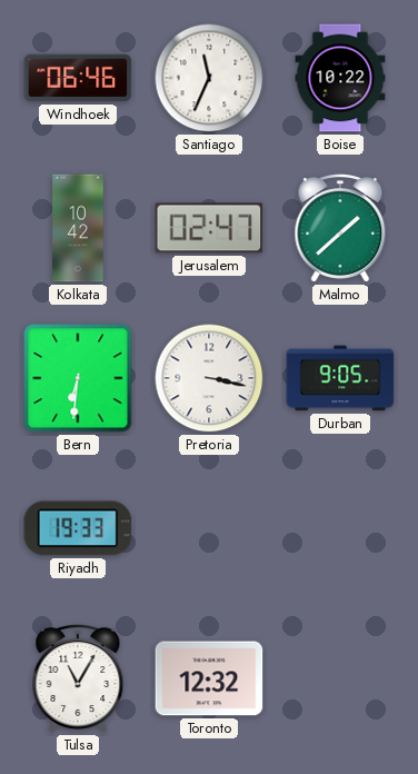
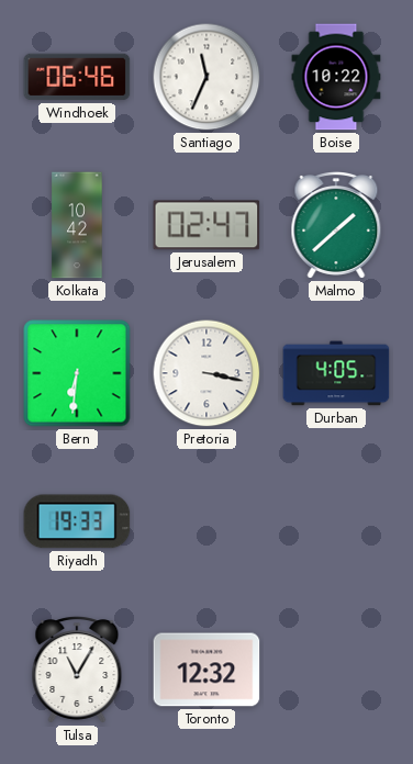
Durban: 9:05 -> 4:05 (336, 373)
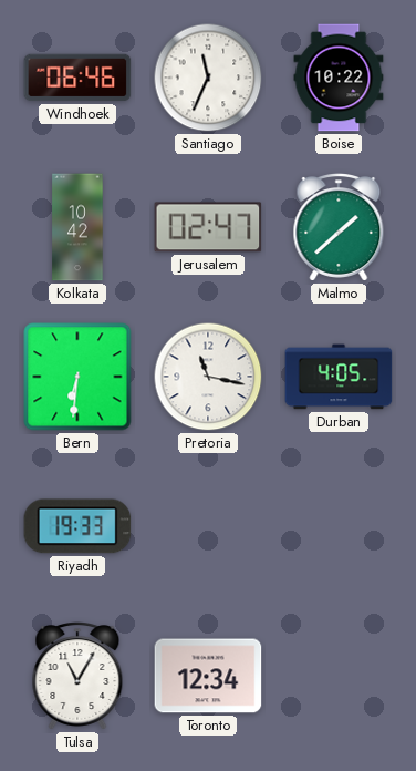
Pretoria: 3:17 -> 11:17 (208, 377)
Toronto: 12:32 -> 12:34 (208, 676)
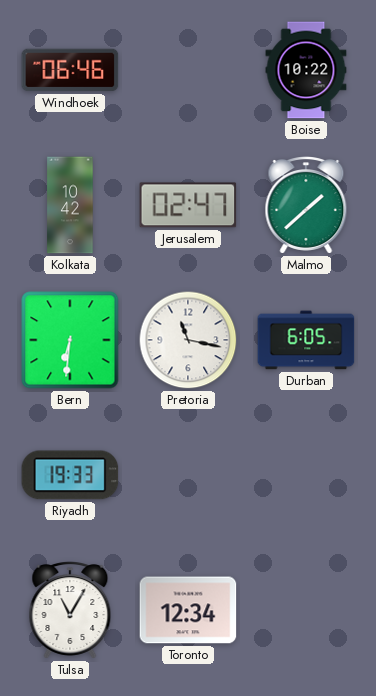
Santiago: 11:34 -> none (208, 78)
Durban: 4:05 -> 6:05 (306, 340)
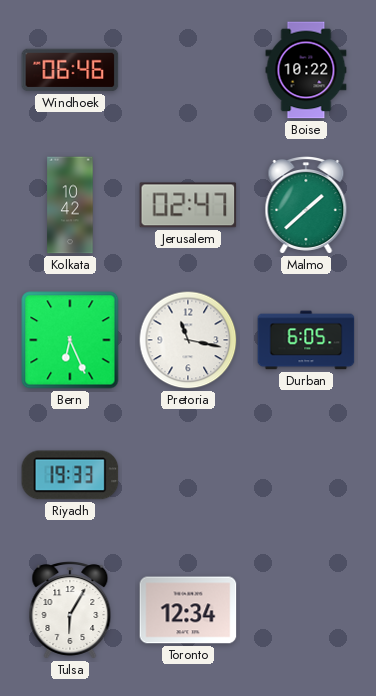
Bern: 6:31 -> 6:26 (70, 340)
Tulsa: 11:05 -> 6:05 (70, 611)
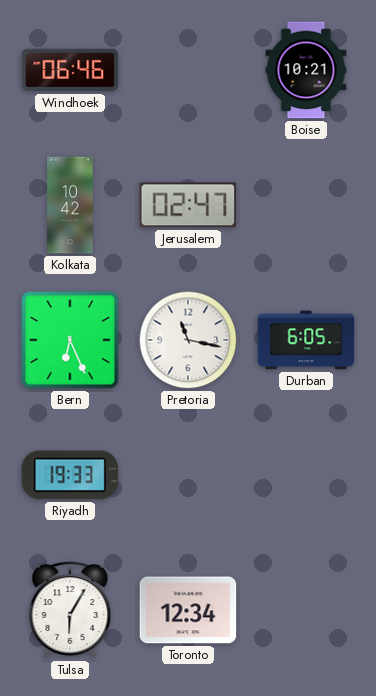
Boise: 10:22 -> 10:21 (306, 70)
Malmo: 1:38 -> none (306, 206)
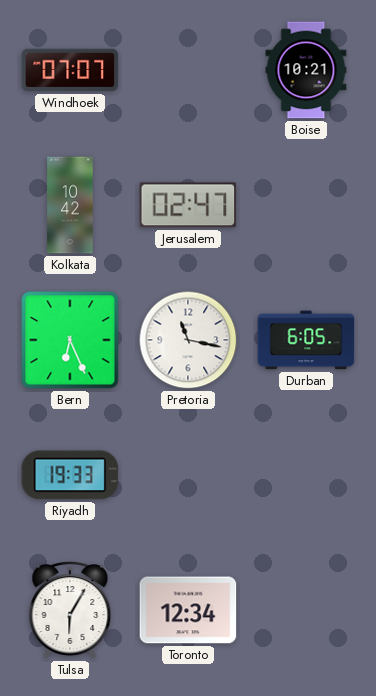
Windhoek: 06:46 -> 07:07 (70, 70)
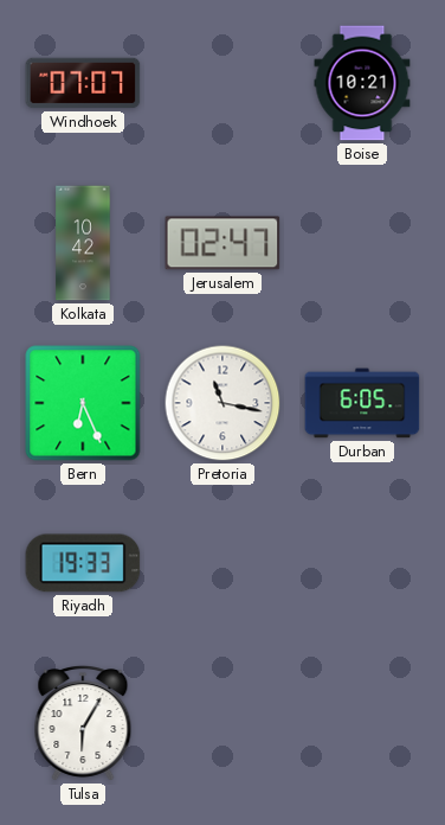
Toronto: 12:34 -> none (188, 610)
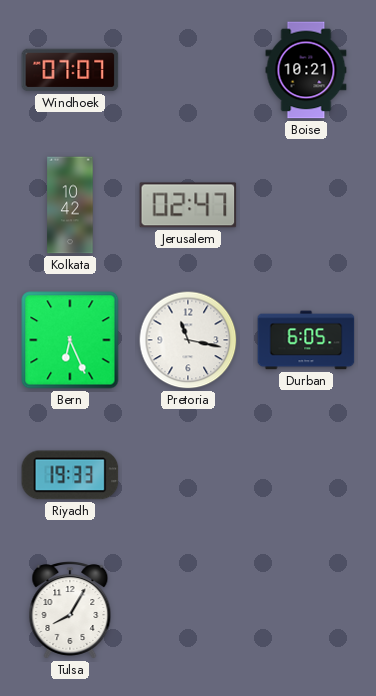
Tulsa: 6:05 -> 8:05 (70, 611)
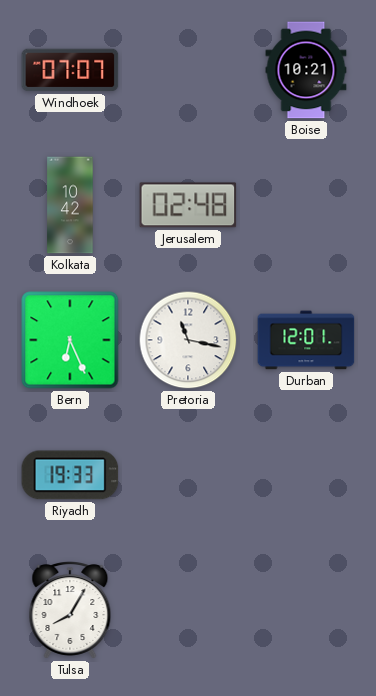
Jerusalem: 02:47 -> 02:48 (188, 205)
Durban: 6:05 -> 12:01 (306, 340)
